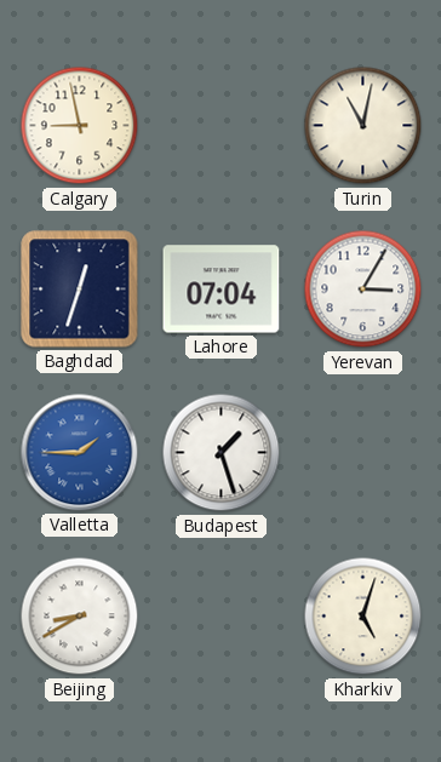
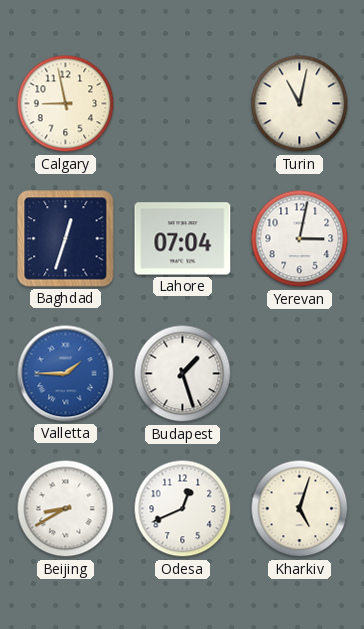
Yerevan: 3:05 -> 3:02 (300, 239)
Odesa: none -> 12:41 (183, 509)
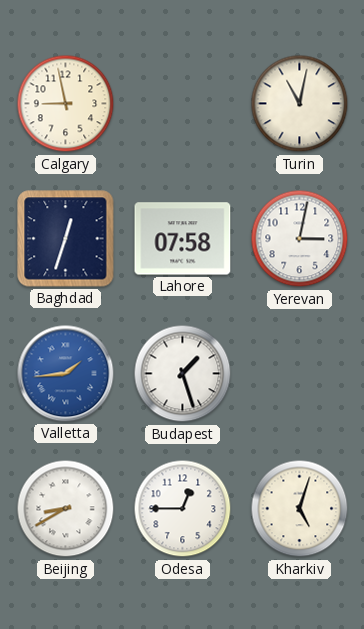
Lahore: 07:04 -> 07:58 (183, 239)
Valletta: 1:45 -> 1:44 (66, 374)
Odesa: 12:41 -> 12:45 (183, 509)
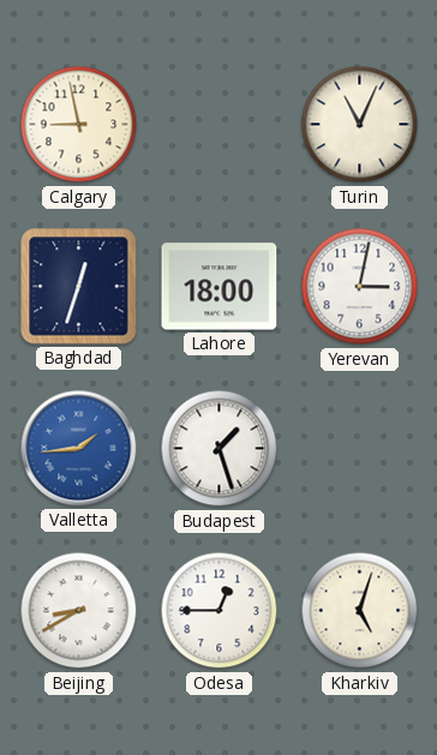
Turin: 11:02 -> 11:04 (360, 125)
Lahore: 07:58 -> 18:00 (220, 287)
